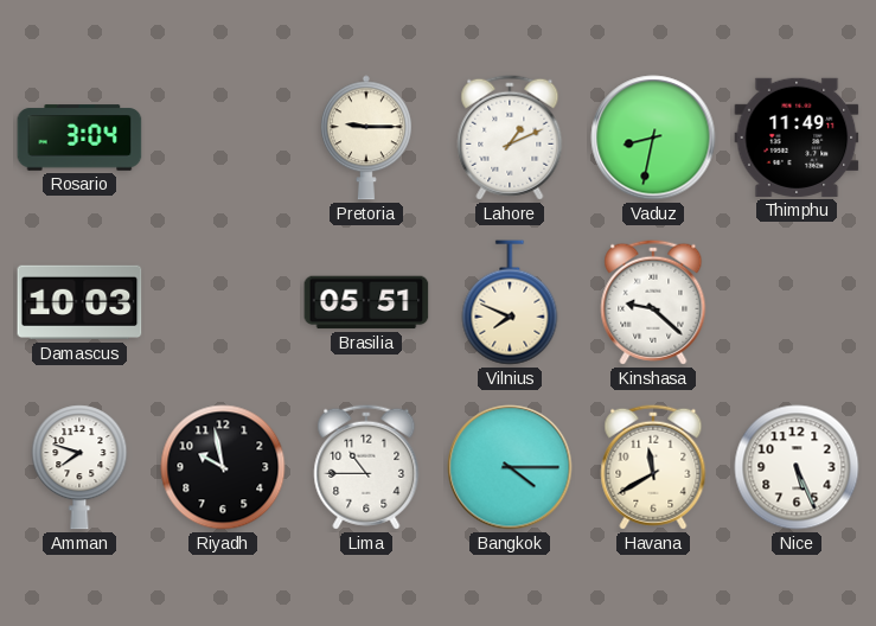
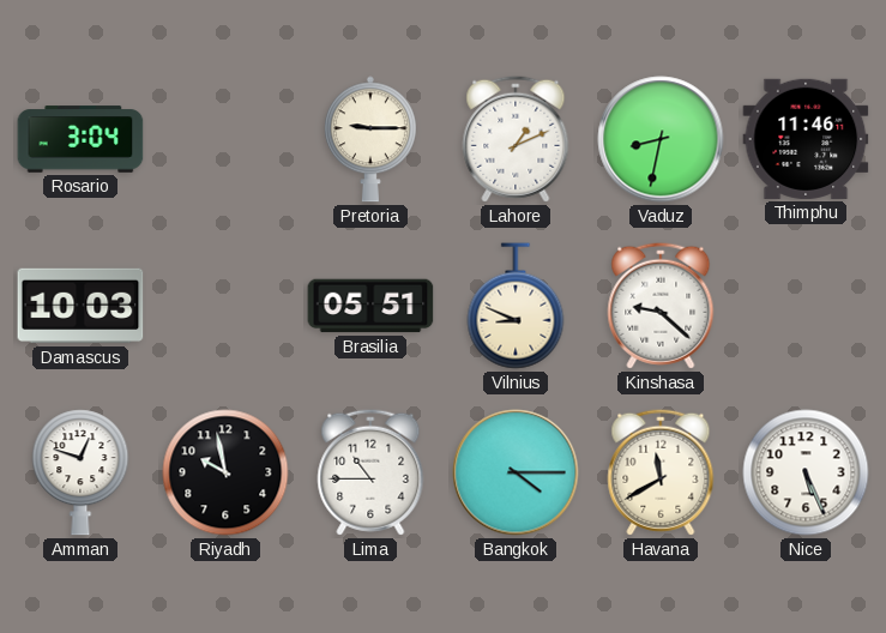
Thimphu: 11:49 -> 11:46 (806, 139)
Vilnius: 7:49 -> 8:49 (516, 306)
Amman: 7:48 -> 12:48 (80, 472)
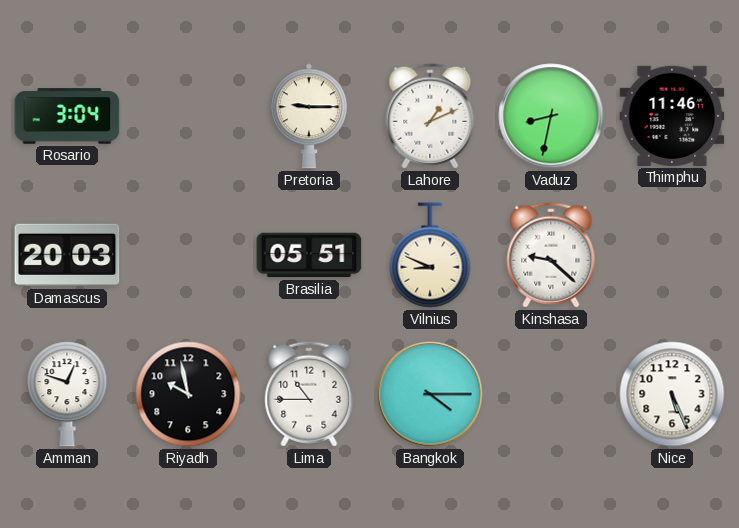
Damascus: 10:03 -> 20:03 (67, 255)
Havana: 11:40 -> none (661, 472)
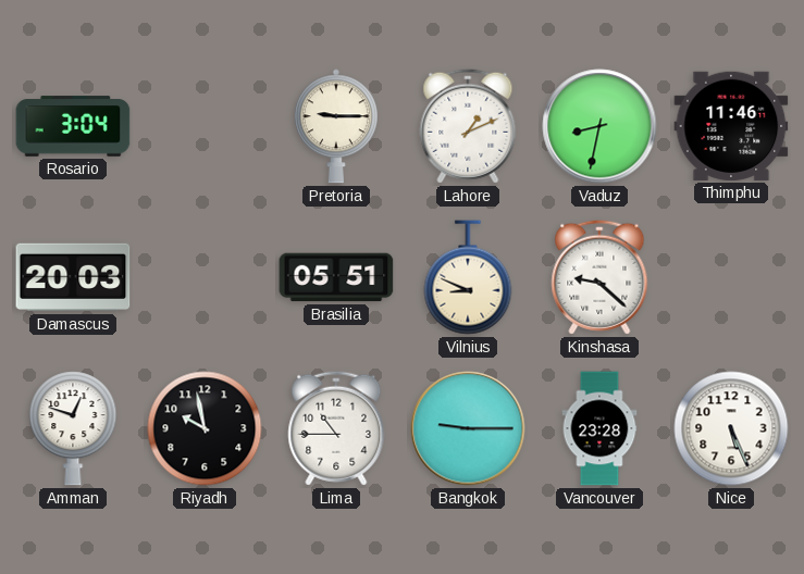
Bangkok: 4:15 -> 9:15 (468, 428)
Vancouver: none -> 23:28 (599, 428)
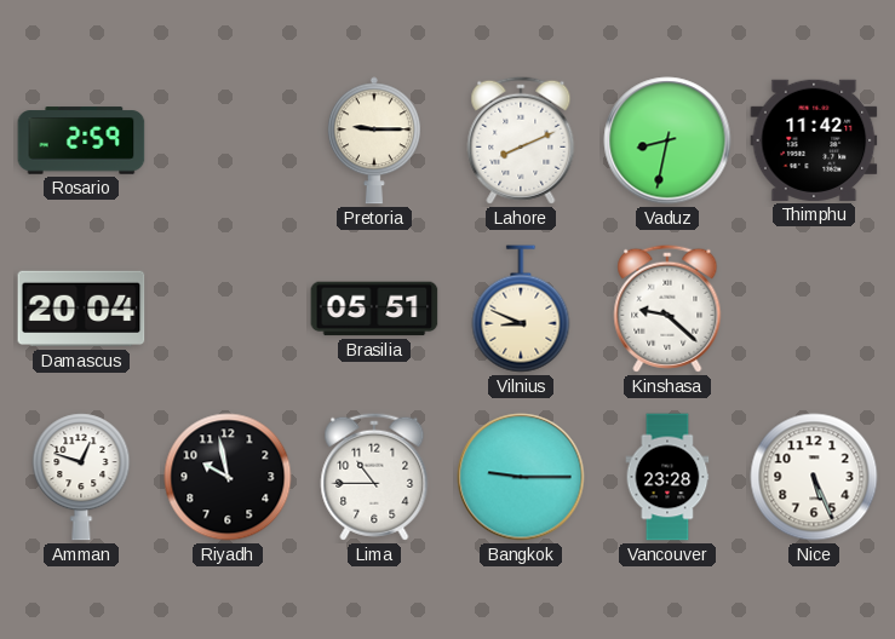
Rosario: 3:04 -> 2:59 (81, 140)
Lahore: 1:11 -> 8:11 (521, 140)
Thimphu: 11:46 -> 11:42 (814, 140)
Damascus: 20:03 -> 20:04 (81, 309)
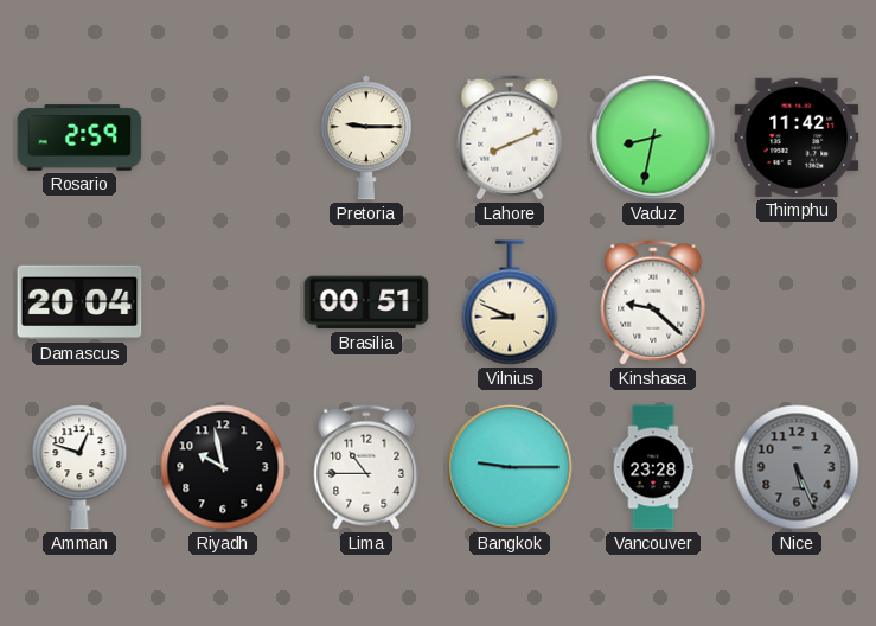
Brasilia: 05:51 -> 00:51 (366, 302)
Nice dial: white -> grey (797, 467)
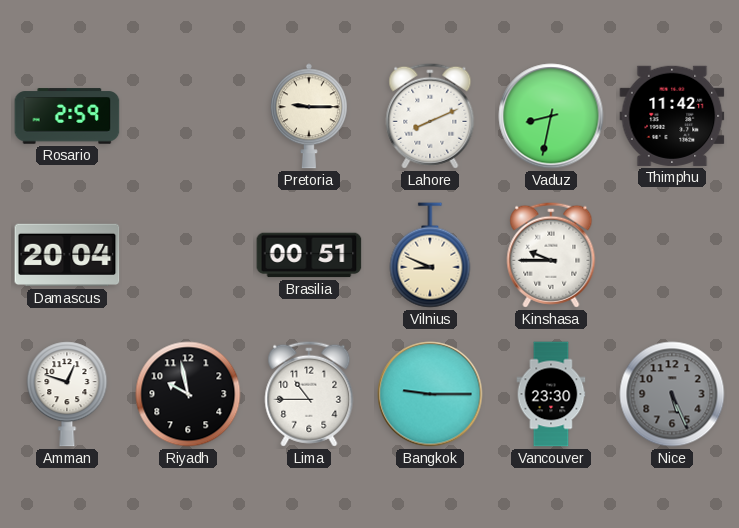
Kinshasa: 9:22 -> 9:45 (551, 255)
Vancouver: 23:28 -> 23:30 (551, 394)
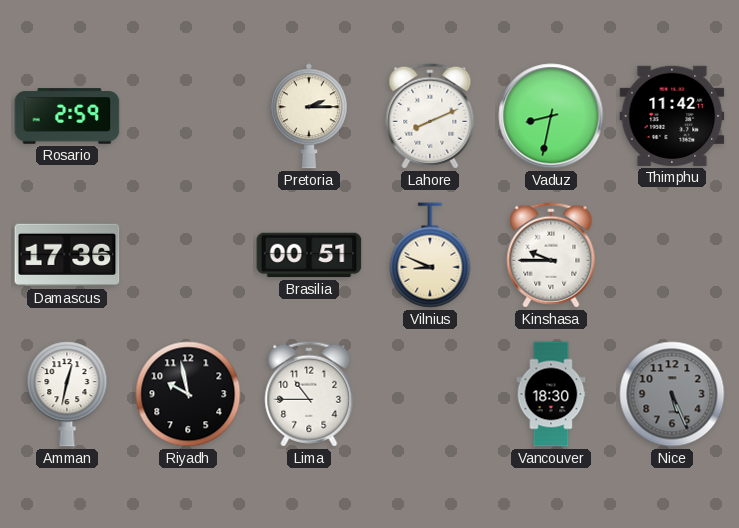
Pretoria: 9:15 -> 2:15 (309, 116)
Damascus: 20:04 -> 17:36 (67, 255)
Amman: 12:48 -> 12:32 (67, 394)
Bangkok: 9:15 -> none (430, 394)
Vancouver: 23:30 -> 18:30 (551, 394)
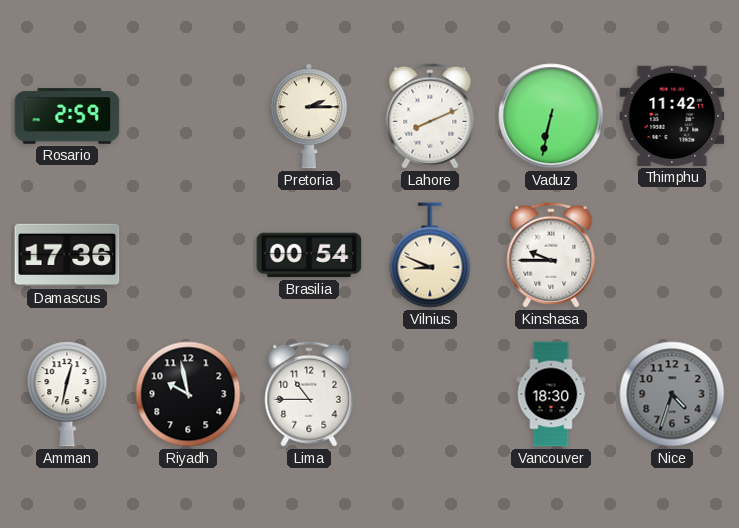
Vaduz: 8:32 -> 6:32 (551, 116)
Brasilia: 00:51 -> 00:54 (309, 255)
Nice: 5:26 -> 4:33 (672, 394)
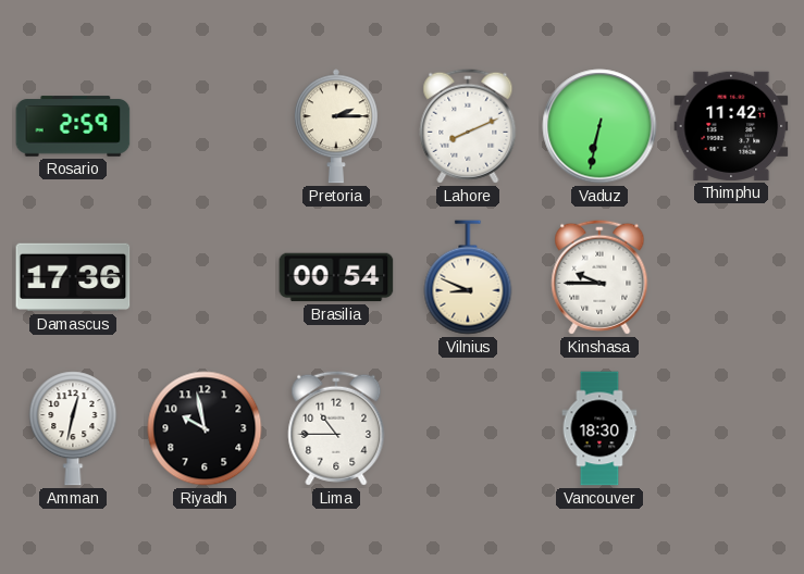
Nice: 4:33 -> none (672, 394)
